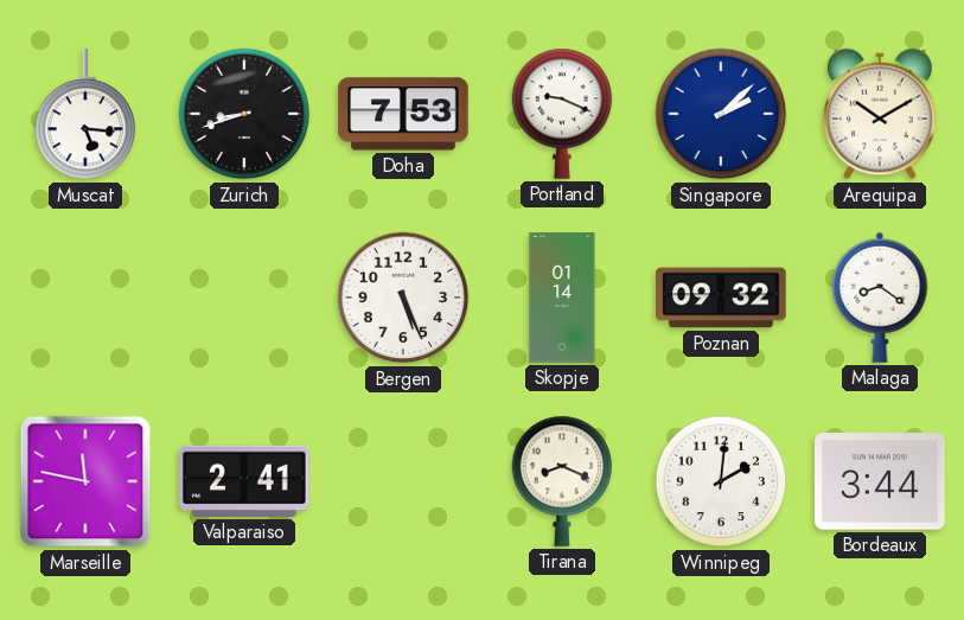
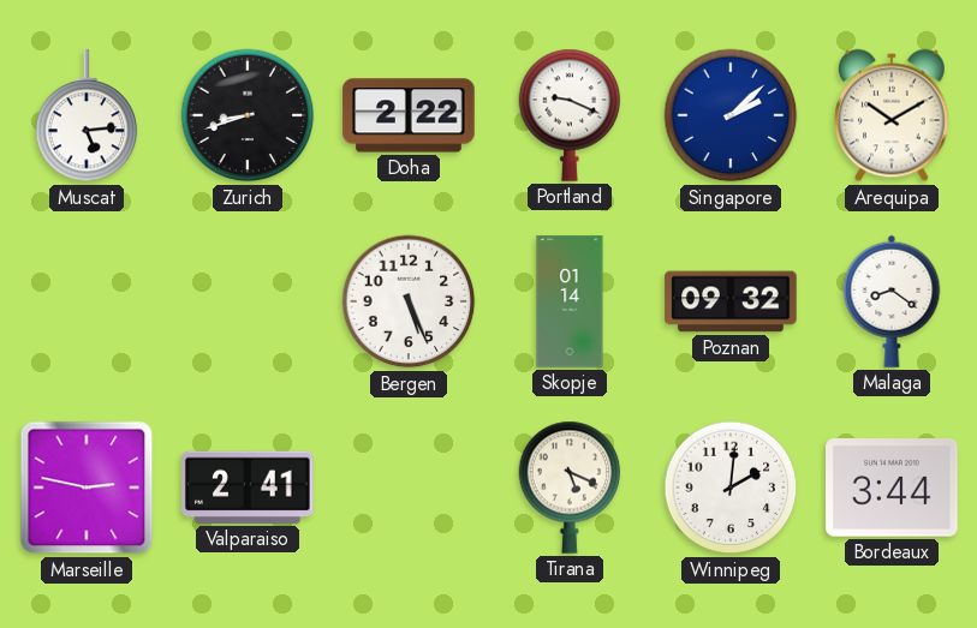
Muscat: 5:16 -> 5:14 (87, 116)
Doha: 7:53 -> 2:22 (409, 115)
Marseille: 11:47 -> 2:47 (87, 488)
Tirana: 8:19 -> 5:19 (570, 488)
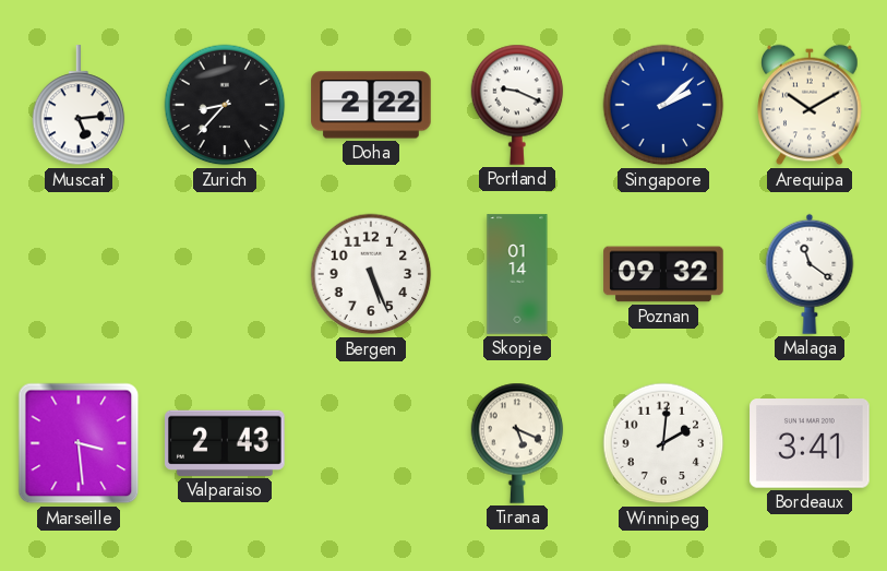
Zurich: 8:42 -> 8:37 (225, 105)
Malaga: 8:21 -> 11:21 (810, 274)
Marseille: 2:47 -> 3:29 (79, 443)
Valparaiso: 2:41 -> 2:43 (226, 443)
Bordeaux: 3:44 -> 3:41 (810, 443)
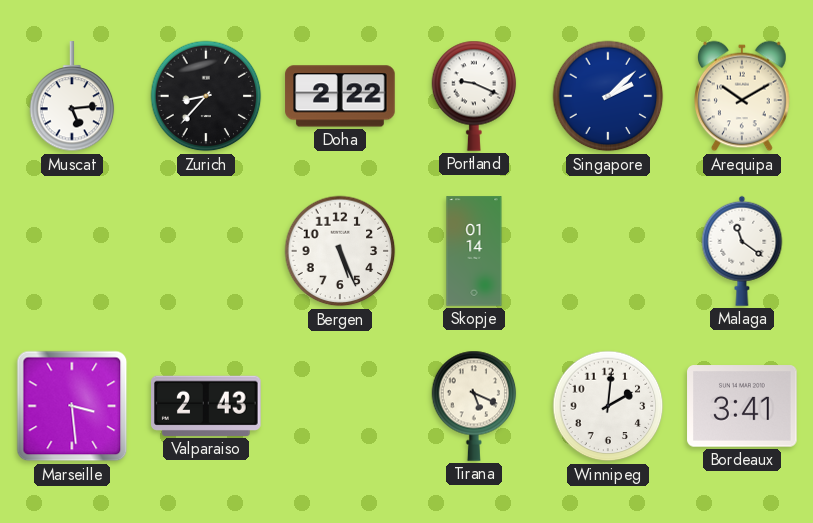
Poznan: 09:32 -> none (663, 274)
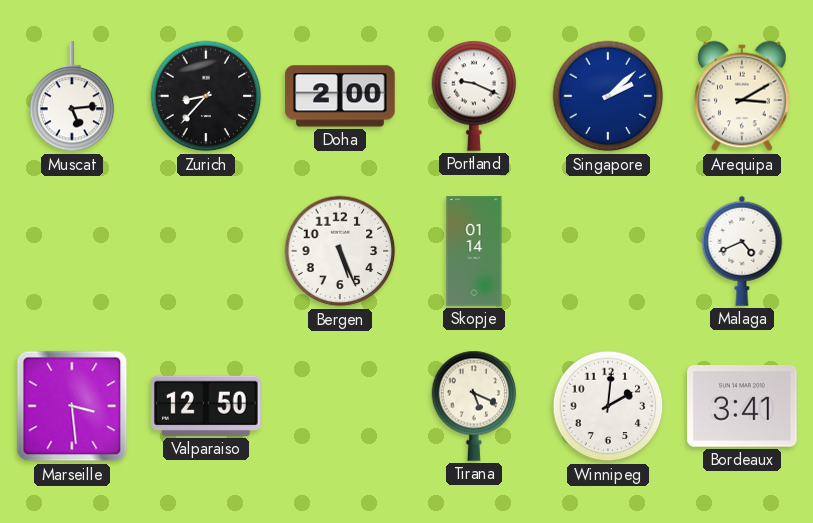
Doha: 2:22 -> 2:00 (340, 96)
Arequipa: 10:10 -> 3:10 (743, 96)
Malaga: 11:21 -> 4:41 (742, 251)
Valparaiso: 2:43 -> 12:50 (207, 406)
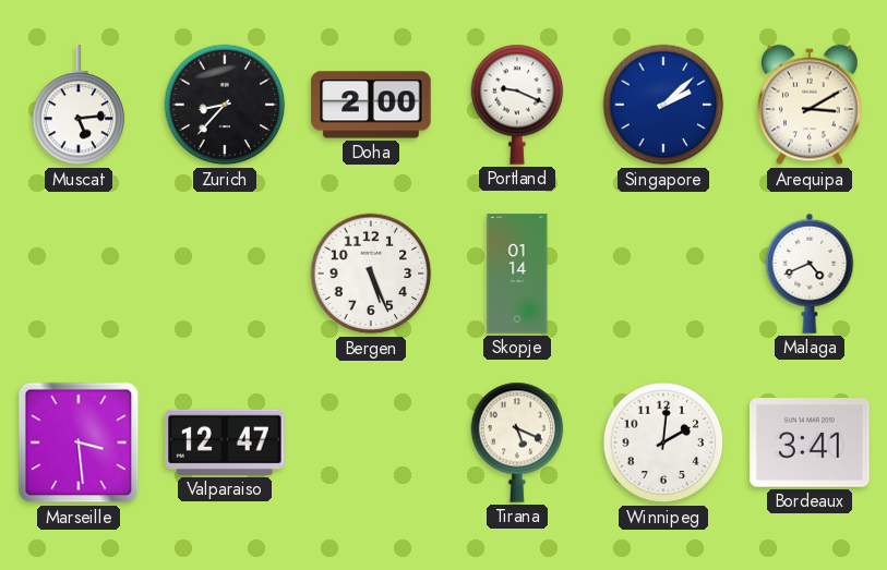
Valparaiso: 12:50 -> 12:47 (226, 442)
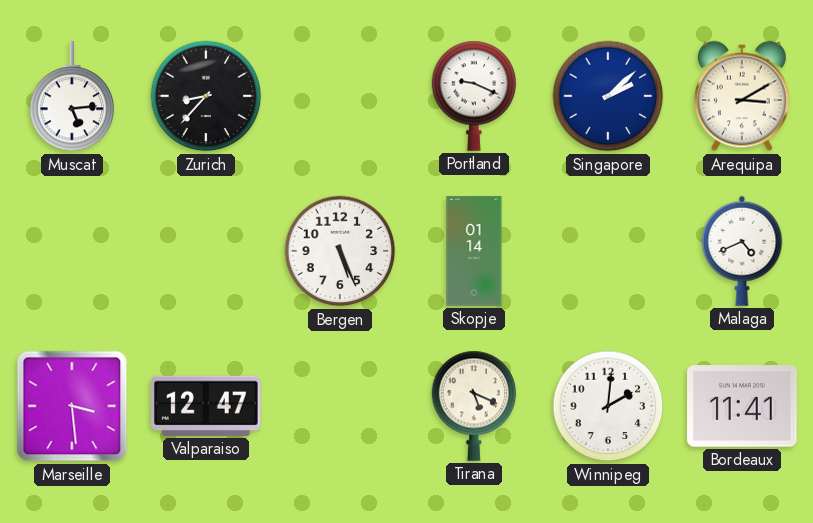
Doha: 2:00 -> none (371, 105)
Bordeaux: 3:41 -> 11:41 (742, 406)
